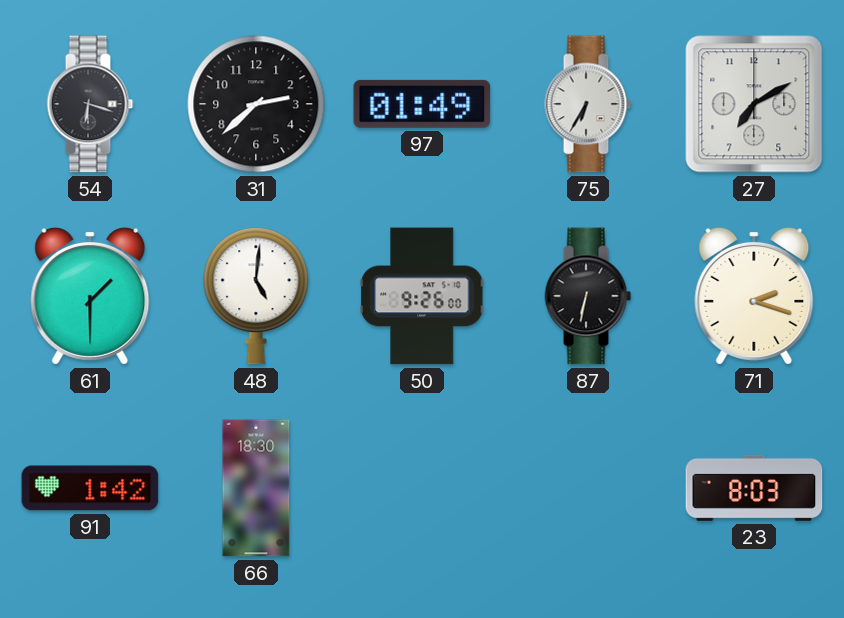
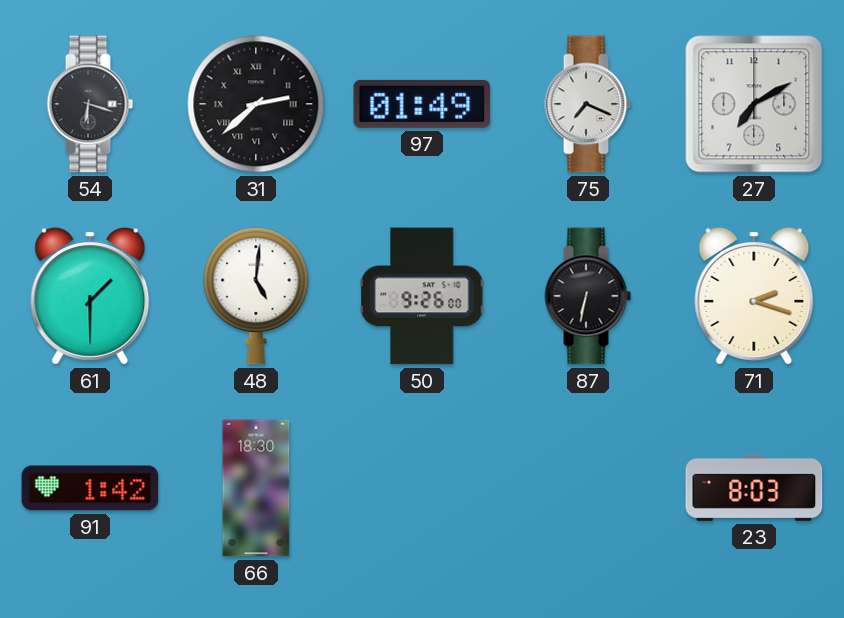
31 numerals: Arabic -> Roman (256, 104)
75: 6:35 -> 7:19 (588, 104)
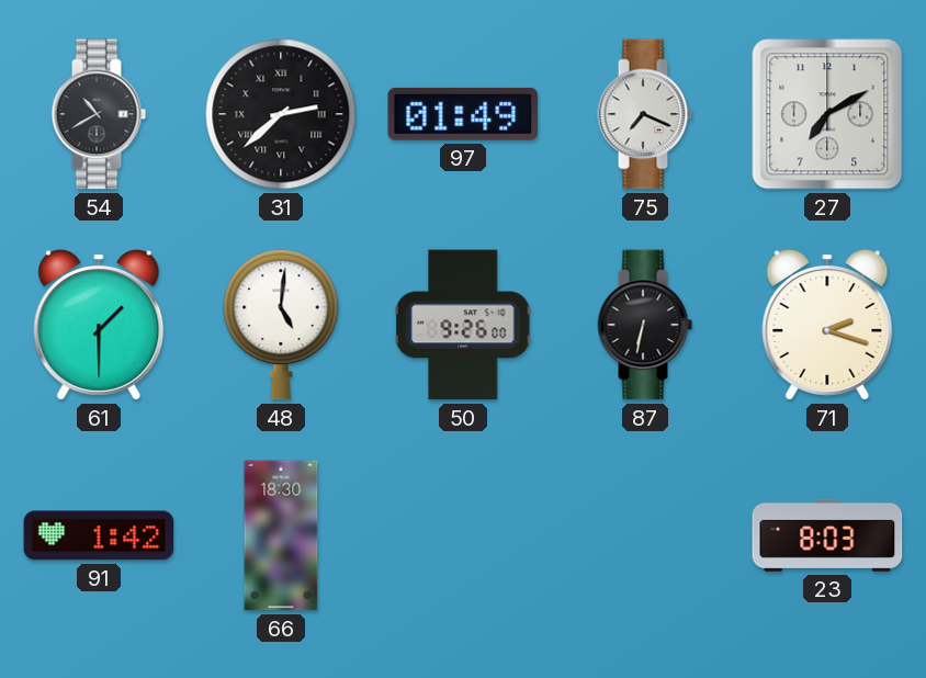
54: 6:18 -> 10:40 (99, 114)
